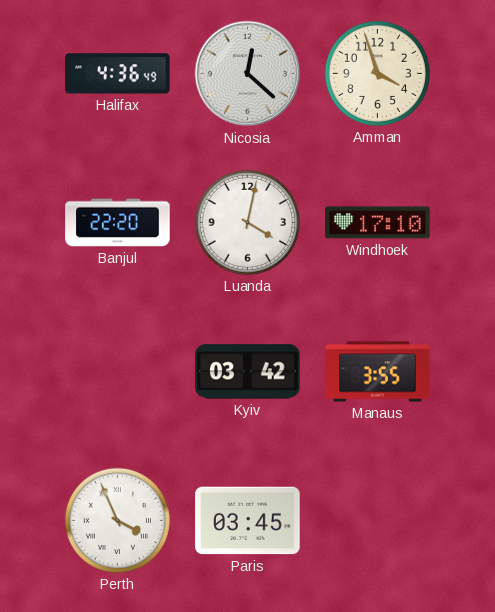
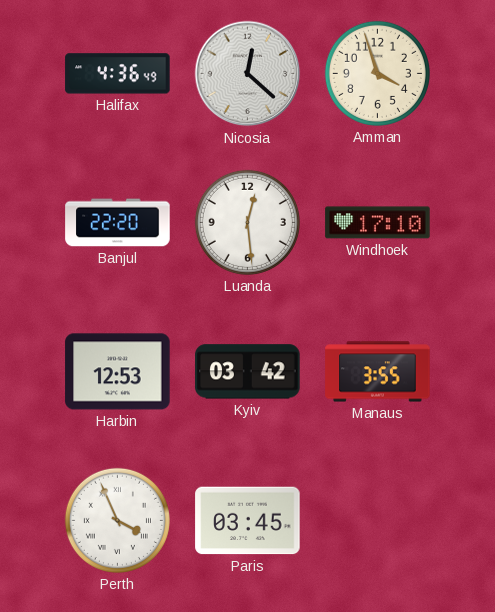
Luanda: 4:02 -> 12:29 (247, 222)
Harbin: none -> 12:53 (118, 372)
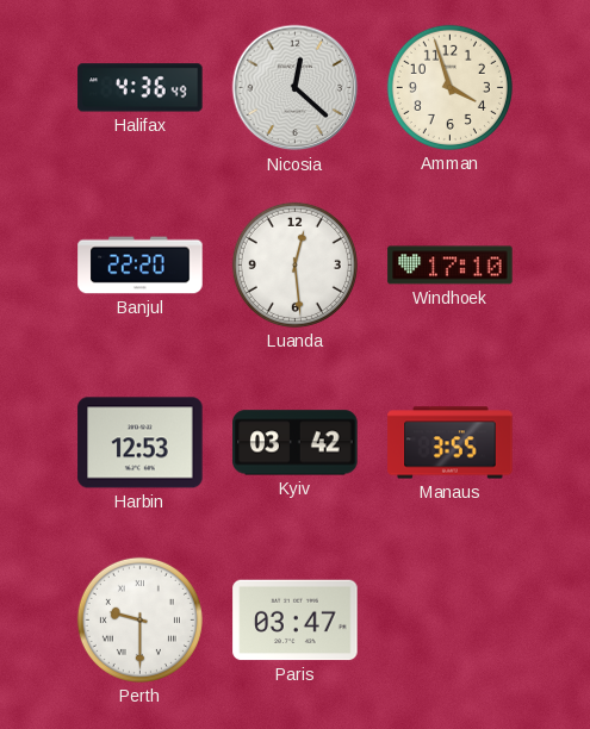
Perth: 3:56 -> 9:30 (139, 619)
Paris: 03:45 -> 03:47 (296, 621)
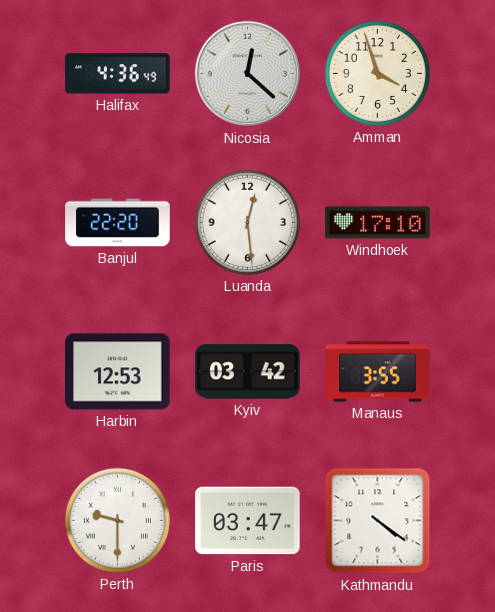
Kathmandu: none -> 4:21 (378, 521)
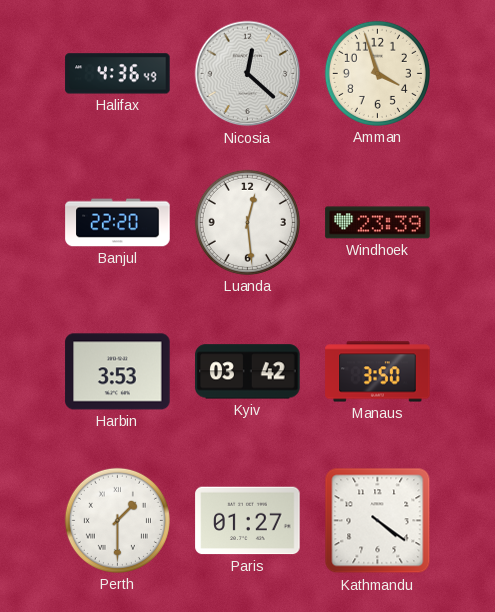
Windhoek: 17:10 -> 23:39 (378, 223)
Harbin: 12:53 -> 3:53 (118, 372)
Manaus: 3:55 -> 3:50 (378, 372)
Perth: 9:30 -> 1:30 (117, 520)
Paris: 03:47 -> 01:27 (248, 521)
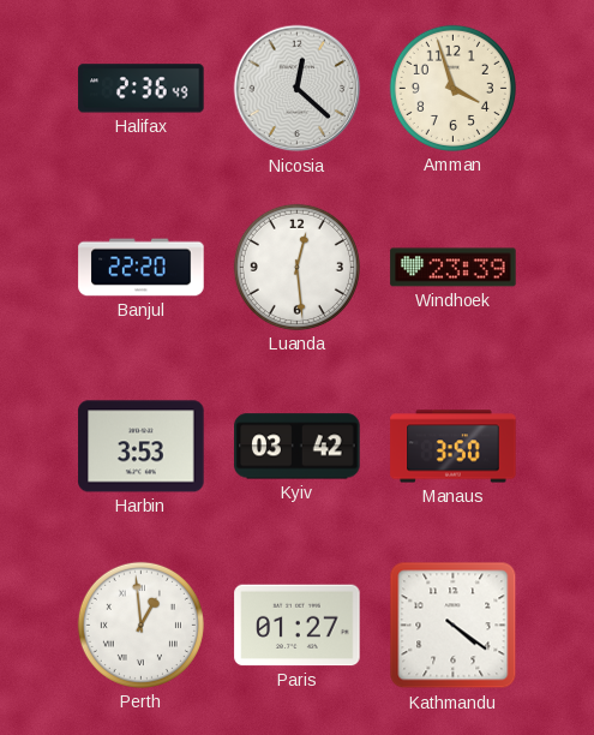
Halifax: 4:36 -> 2:36 (142, 89)
Perth: 1:30 -> 12:59 (140, 625)
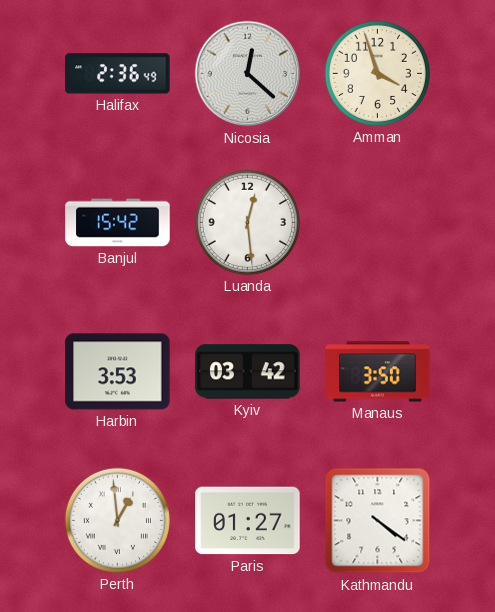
Banjul: 22:20 -> 15:42 (118, 223)
Windhoek: 23:39 -> none (454, 268)
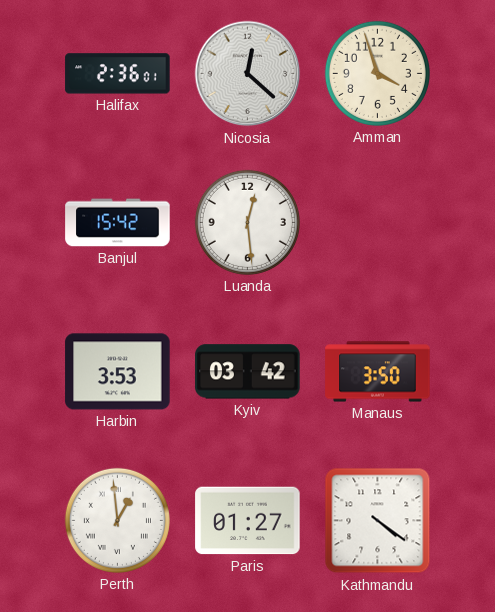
Halifax: 2:36:49 -> 2:36:01 (118, 74)
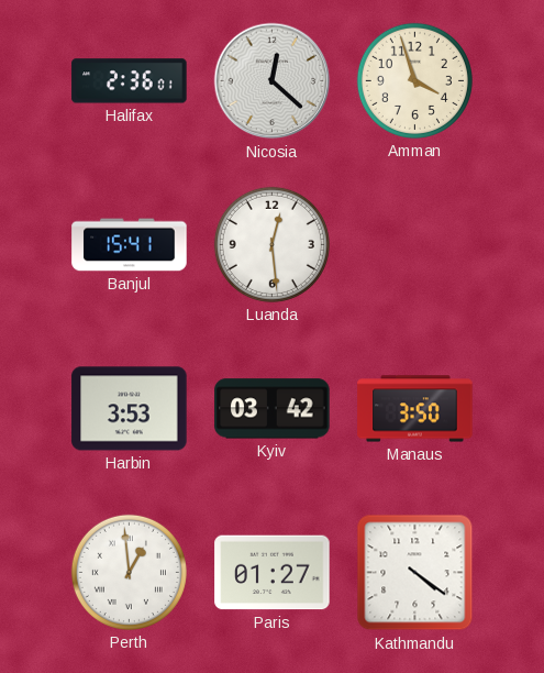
Banjul: 15:42 -> 15:41 (130, 245)
